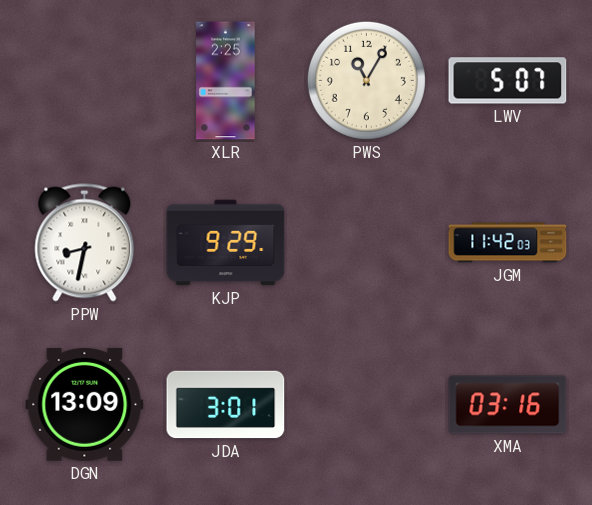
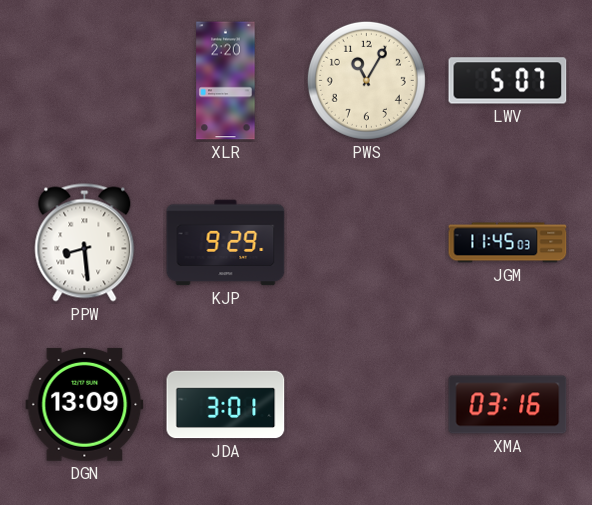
XLR: 2:25 -> 2:20 (226, 81)
PPW: 8:32 -> 8:29 (85, 243)
JGM: 11:42 -> 11:45 (508, 243)
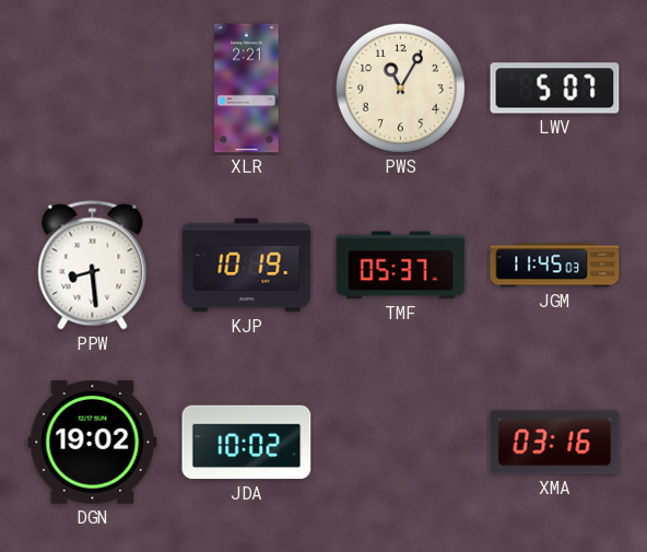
XLR: 2:20 -> 2:21 (247, 89)
KJP: 9:29 -> 10:19 (247, 266)
TMF: none -> 05:37 (401, 266)
DGN: 13:09 -> 19:02 (93, 442)
JDA: 3:01 -> 10:02 (247, 443)
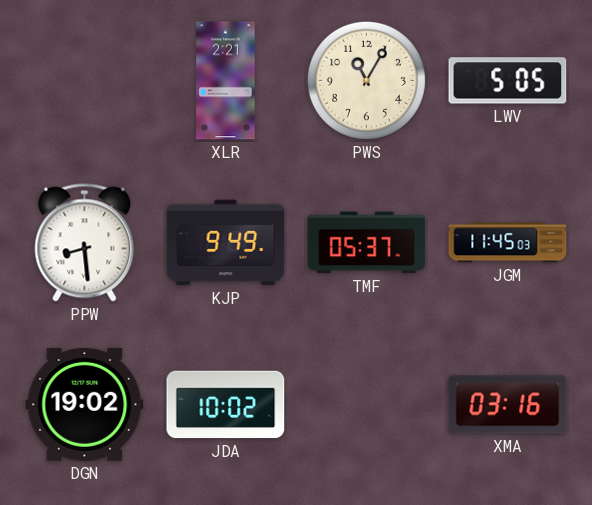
LWV: 5:07 -> 5:05 (508, 81)
KJP: 10:19 -> 9:49 (226, 243)
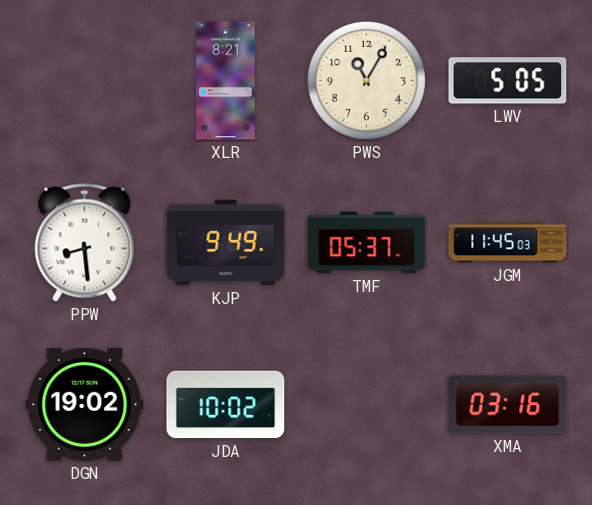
XLR: 2:21 -> 8:21 (226, 81)
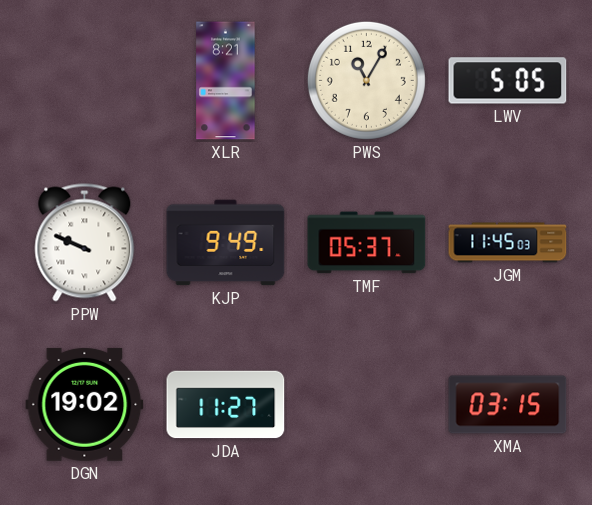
PPW: 8:29 -> 9:49 (85, 243)
JDA: 10:02 -> 11:27 (226, 405)
XMA: 03:16 -> 03:15 (508, 405)
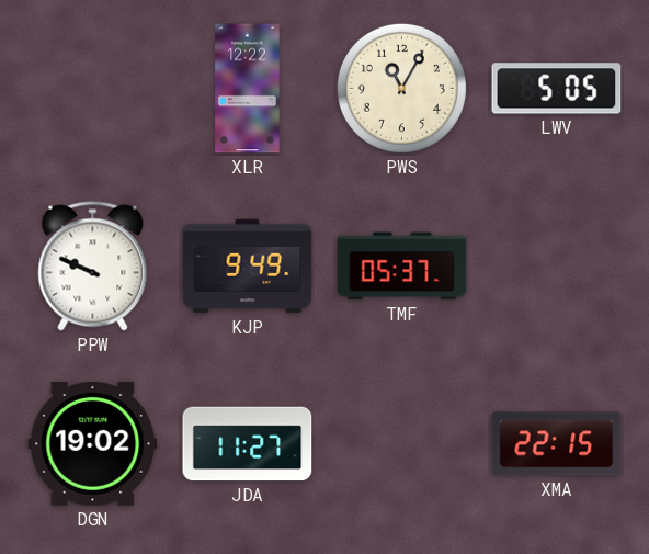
XLR: 8:21 -> 12:22 (248, 89)
JGM: 11:45 -> none (508, 243)
XMA: 03:15 -> 22:15 (557, 444)
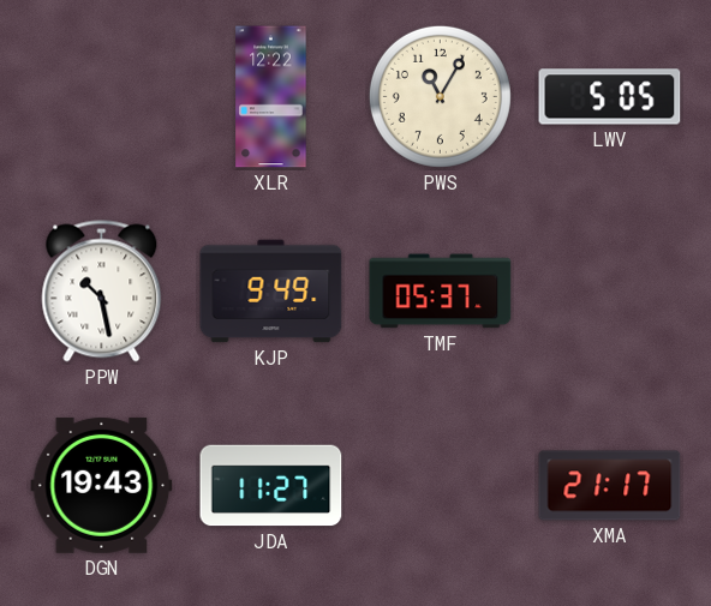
PPW: 9:49 -> 10:28 (102, 292)
DGN: 19:02 -> 19:43 (102, 485)
XMA: 22:15 -> 21:17 (610, 486)
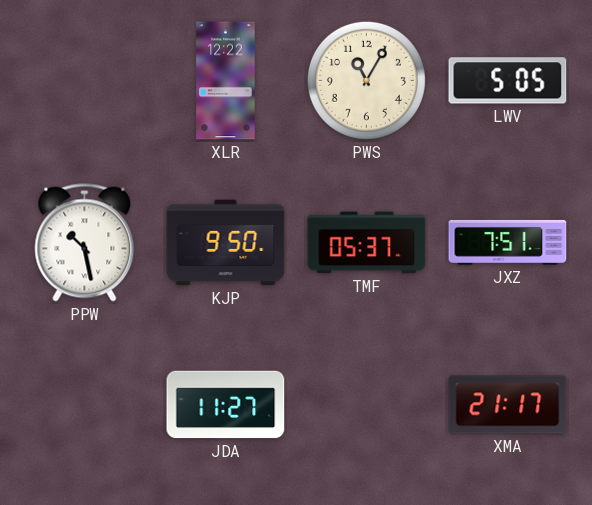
KJP: 9:49 -> 9:50 (226, 243)
JXZ: none -> 7:51 (508, 242)
DGN: 19:43 -> none (102, 485)
